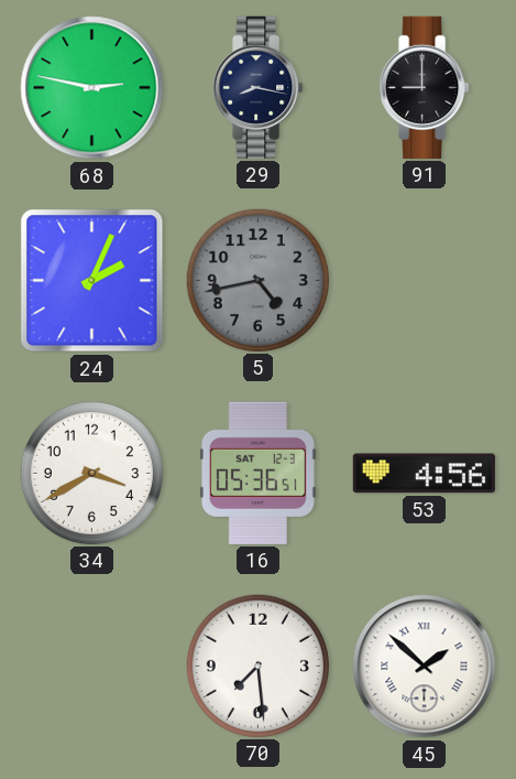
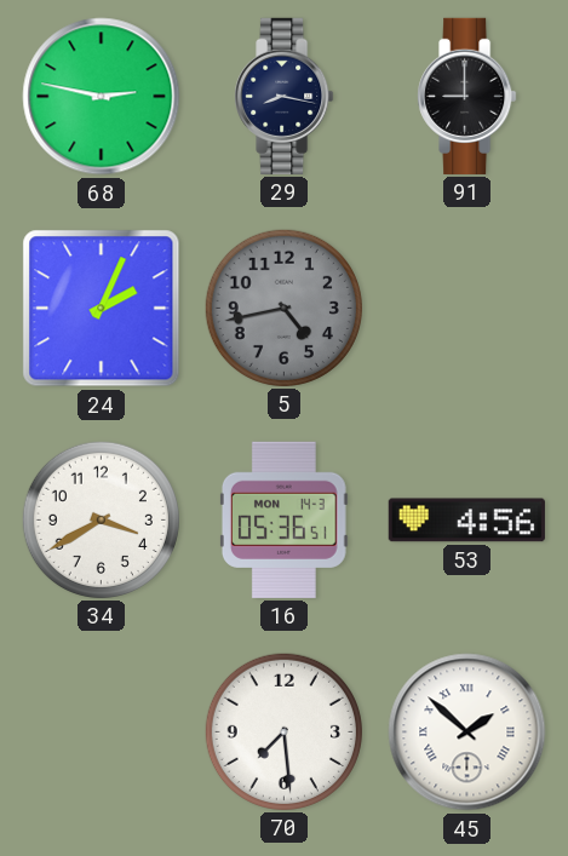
16 date: SAT 12-3 -> MON 14-3 (283, 519)
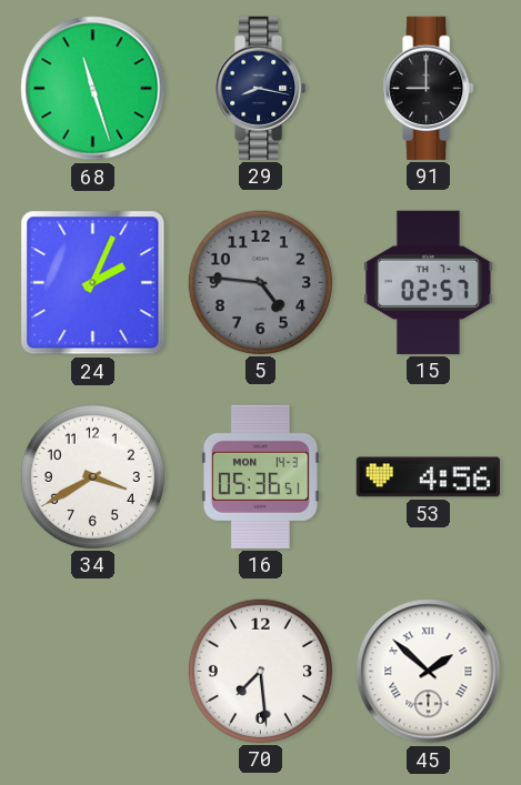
68: 2:47 -> 11:27 (93, 89)
5: 4:43 -> 4:46 (260, 282)
15: none -> 02:57 (429, 282)
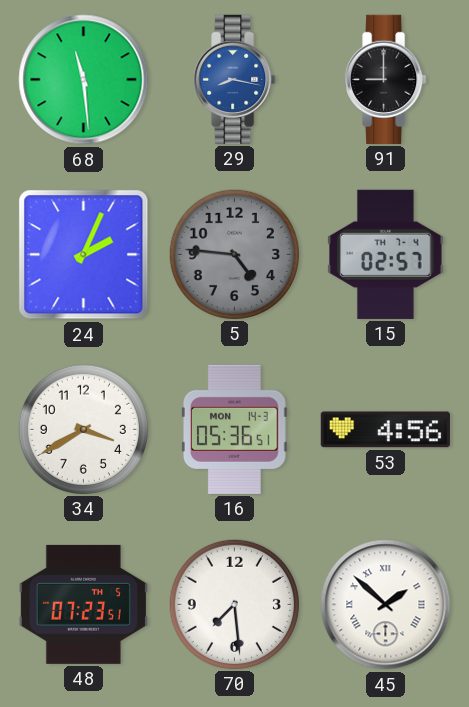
68: 11:27 -> 11:29 (84, 80)
29 dial: navy -> blue (235, 79)
48: none -> 07:23 (83, 604)
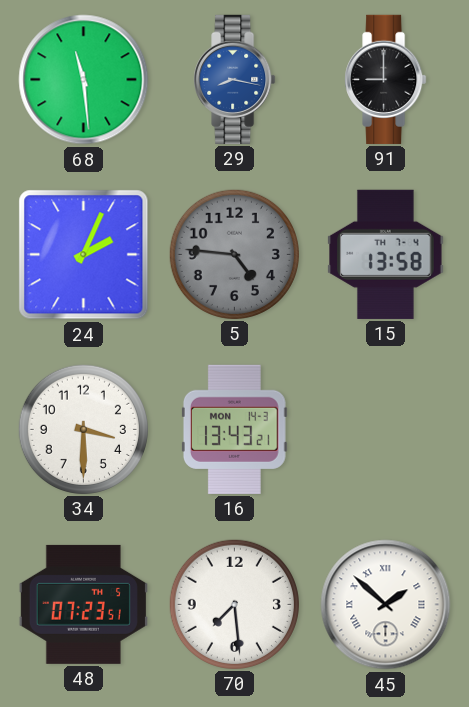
15: 02:57 -> 13:58 (386, 254)
34: 3:40 -> 3:30 (83, 429)
16: 05:36 -> 13:43 (234, 429)
53: 4:56 -> none (385, 430)
